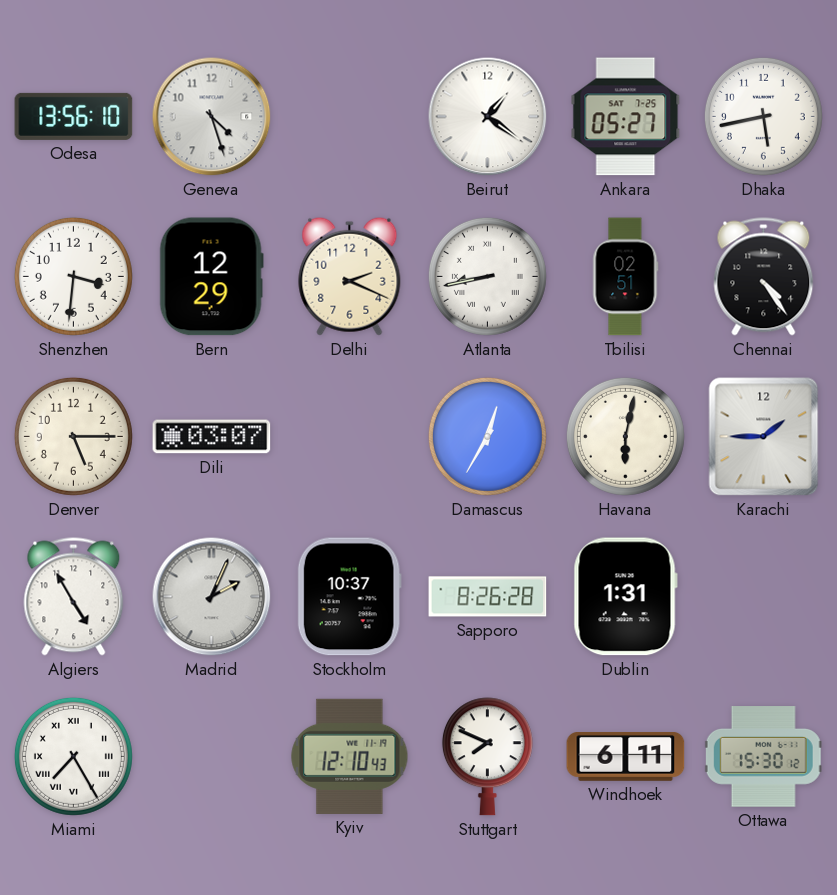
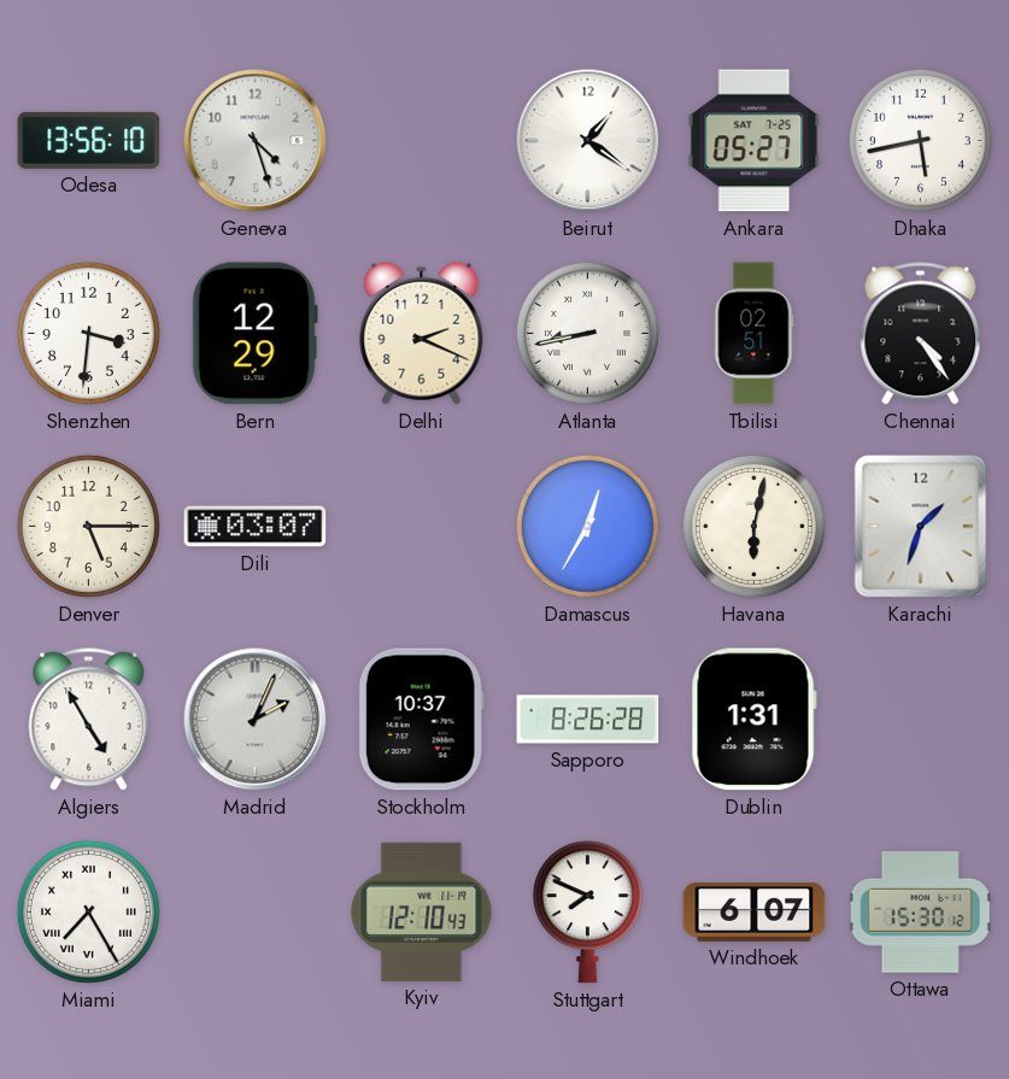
Karachi: 1:45 -> 1:33 (921, 527)
Windhoek: 6:11 -> 6:07 (755, 913)
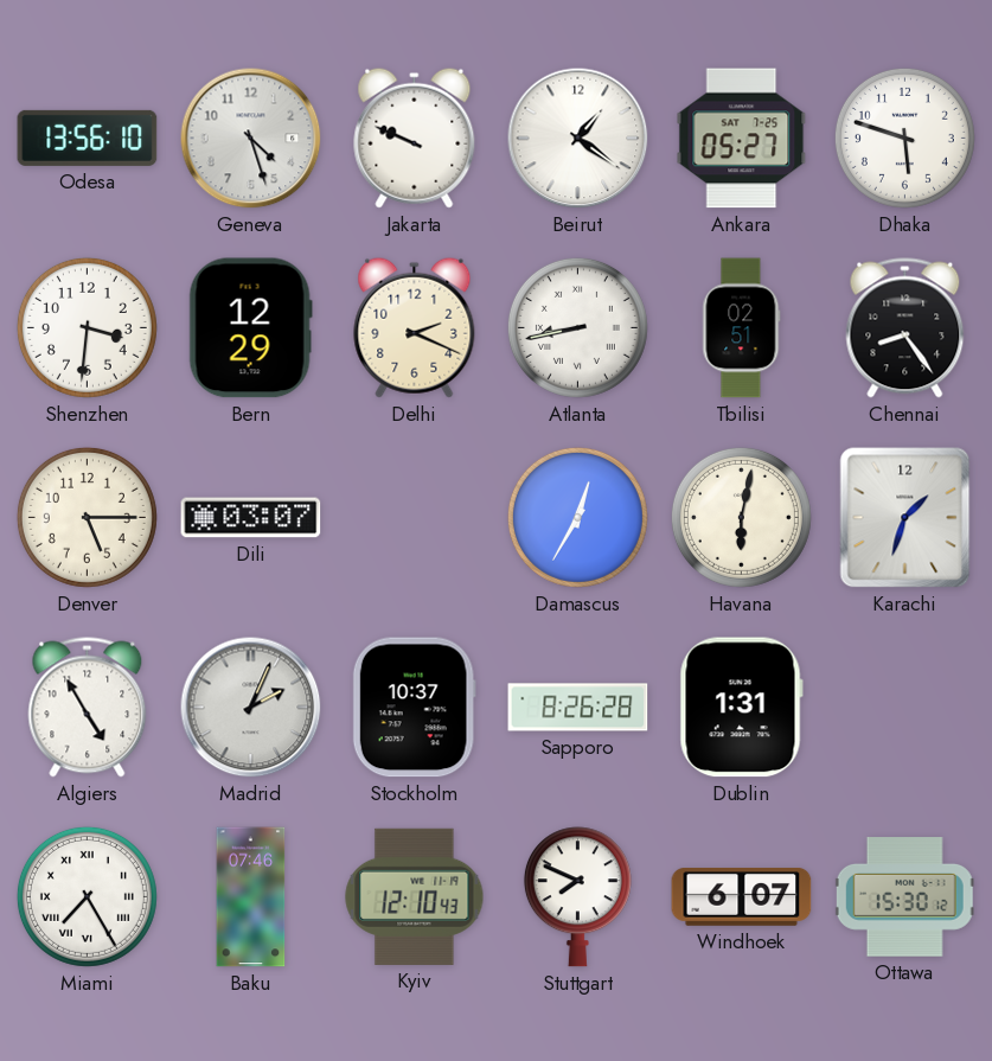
Jakarta: none -> 9:49 (415, 138)
Dhaka: 5:43 -> 5:48 (904, 138)
Chennai: 4:24 -> 8:24 (905, 328)
Baku: none -> 07:46 (251, 897)
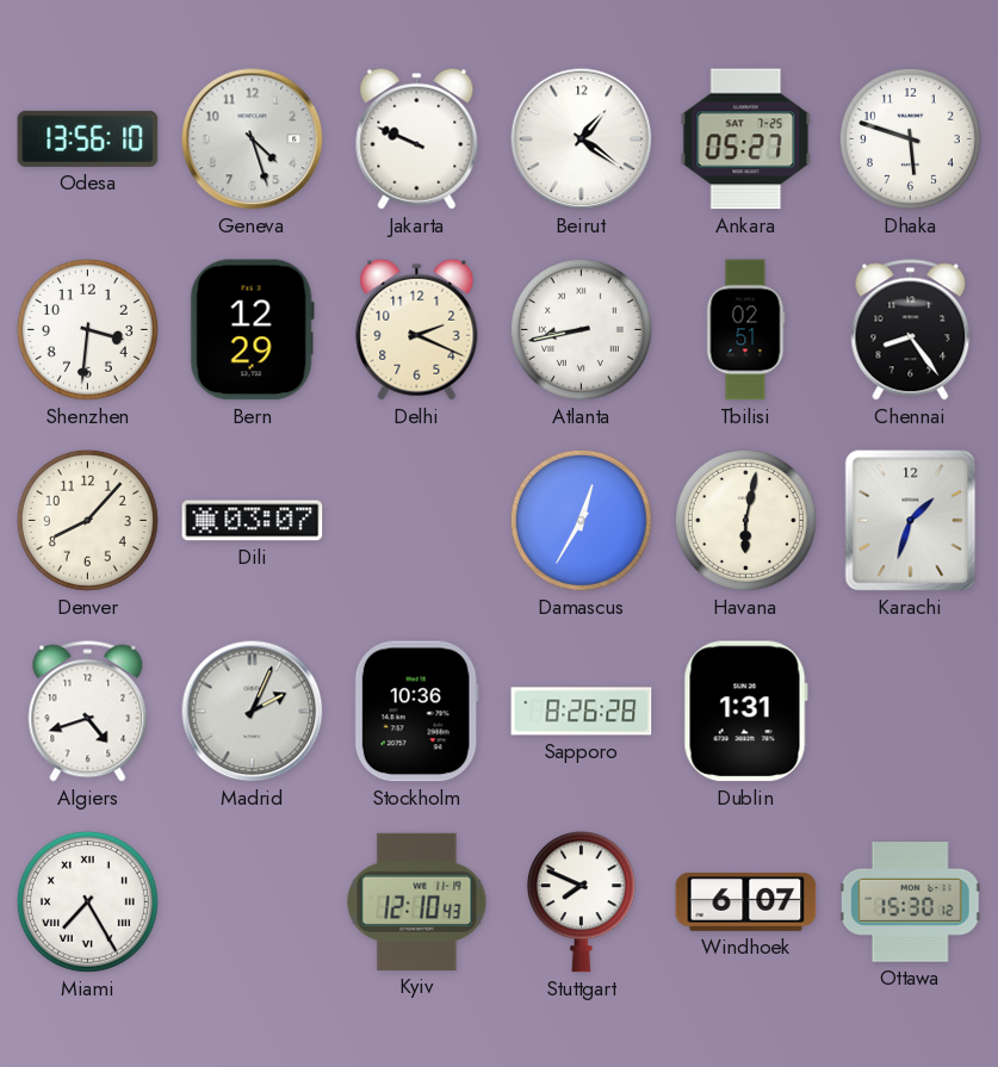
Denver: 5:15 -> 8:07 (87, 520)
Algiers: 4:55 -> 4:42 (88, 712)
Stockholm: 10:37 -> 10:36 (416, 712)
Baku: 07:46 -> none (251, 897)
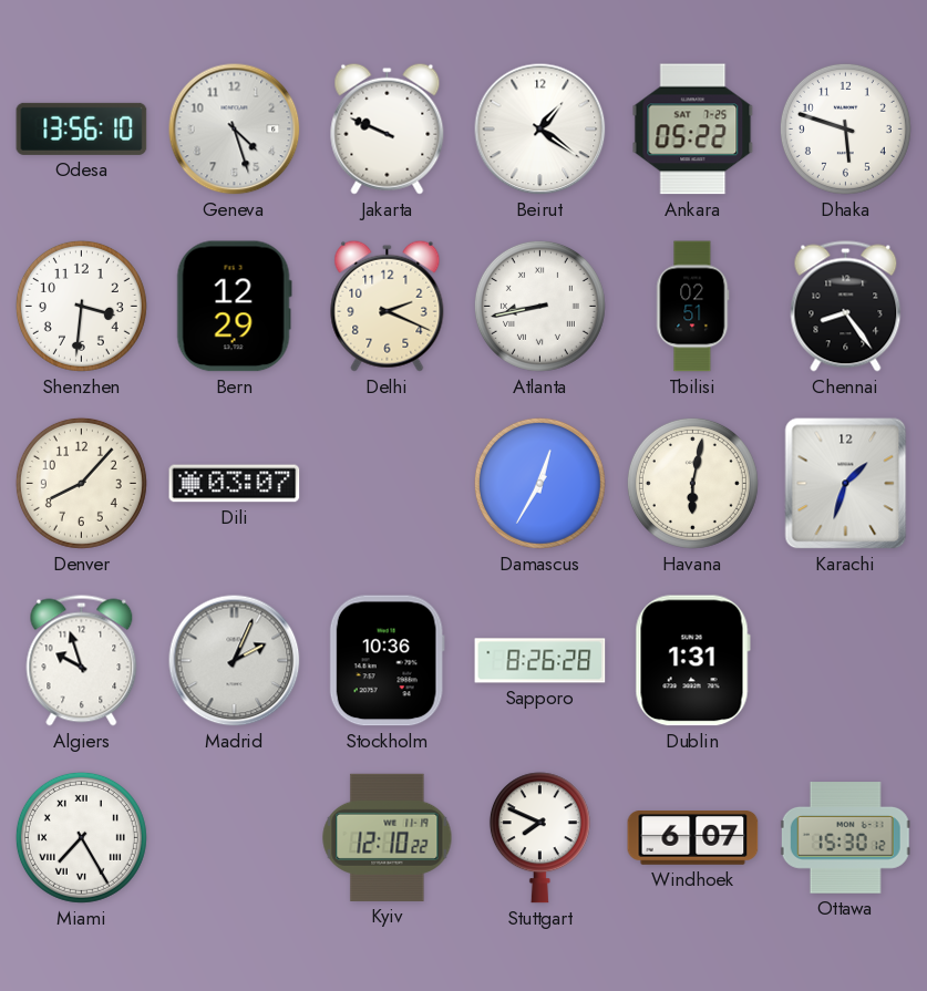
Ankara: 05:27 -> 05:22 (693, 130)
Algiers: 4:42 -> 9:57 (82, 661)
Kyiv: 12:10:43 -> 12:10:22 (388, 837)
